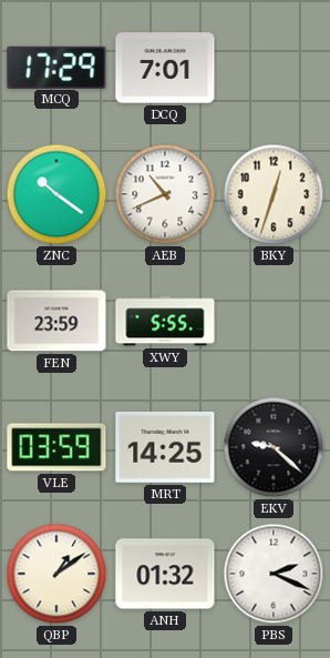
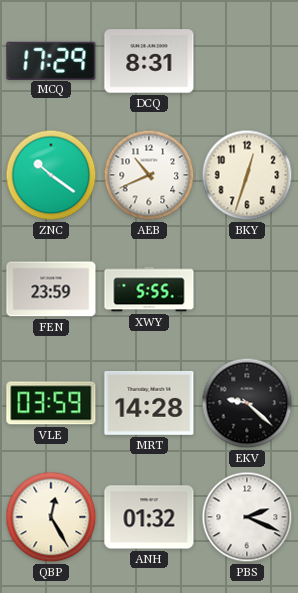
DCQ: 7:01 -> 8:31 (149, 61)
MRT: 14:25 -> 14:28 (149, 403)
QBP: 1:09 -> 12:25 (51, 517)
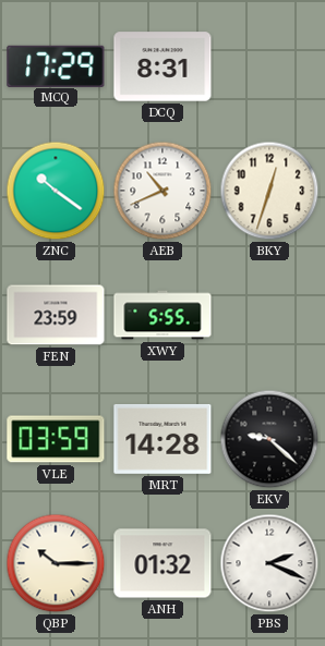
QBP: 12:25 -> 10:15 (56, 563)
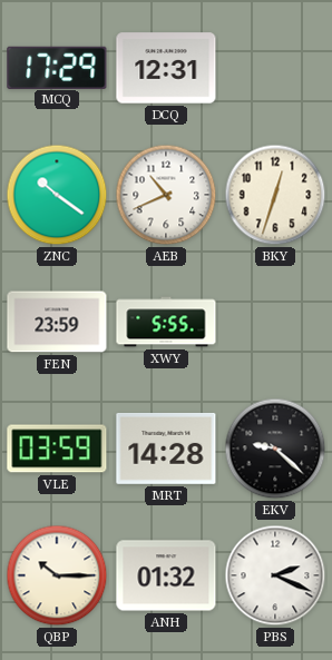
DCQ: 8:31 -> 12:31 (166, 68)
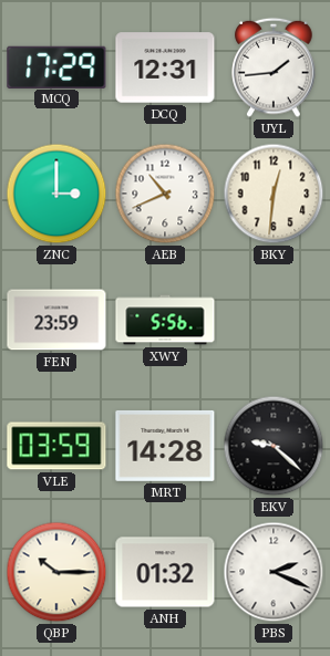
UYL: none -> 1:44 (274, 67)
ZNC: 10:21 -> 3:00 (56, 194)
BKY: 12:33 -> 12:31 (274, 194)
XWY: 5:55 -> 5:56 (165, 320)
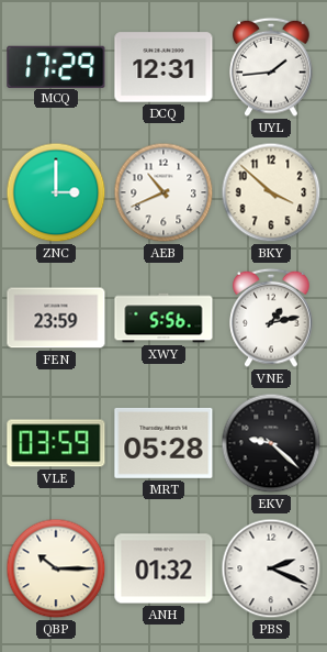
BKY: 12:31 -> 3:52 (271, 192)
VNE: none -> 1:13 (271, 318)
MRT: 14:28 -> 05:28 (163, 443)
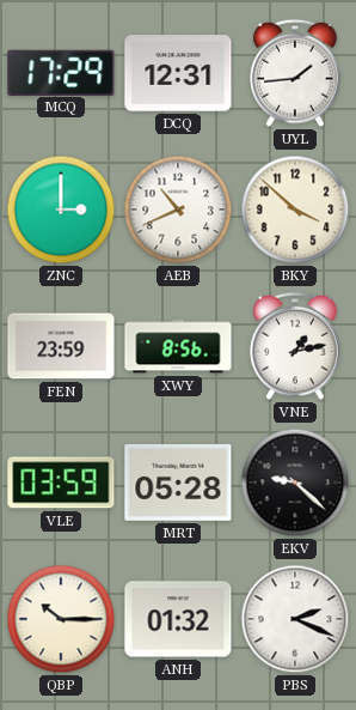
XWY: 5:56 -> 8:56 (178, 346)
